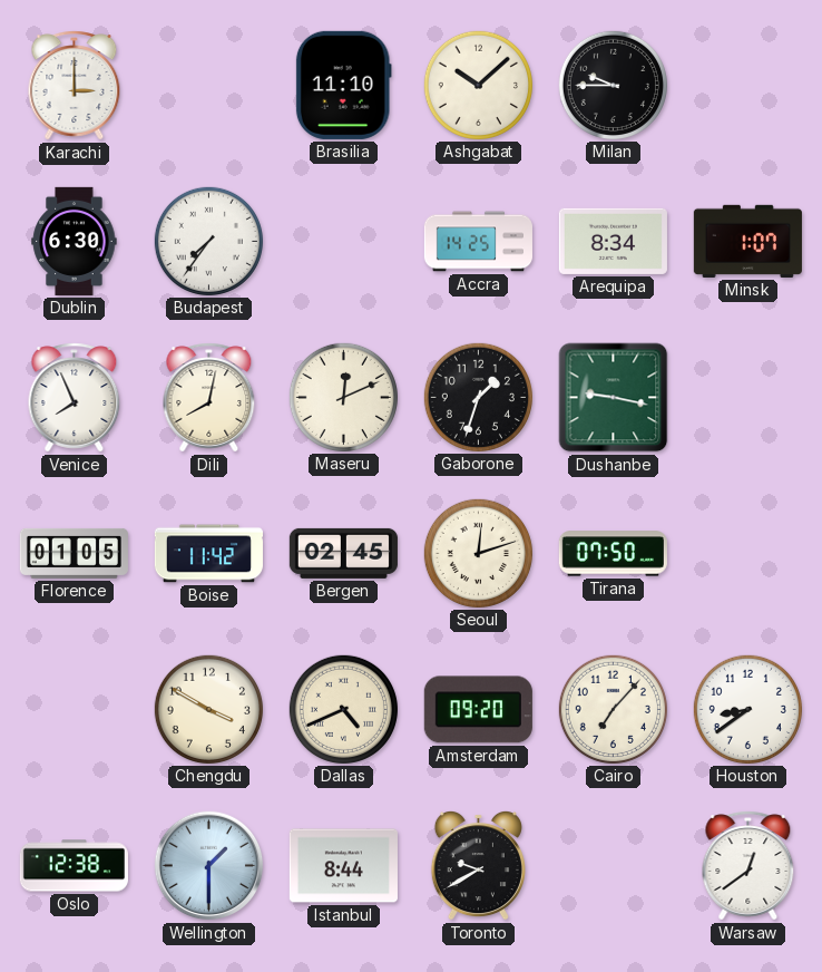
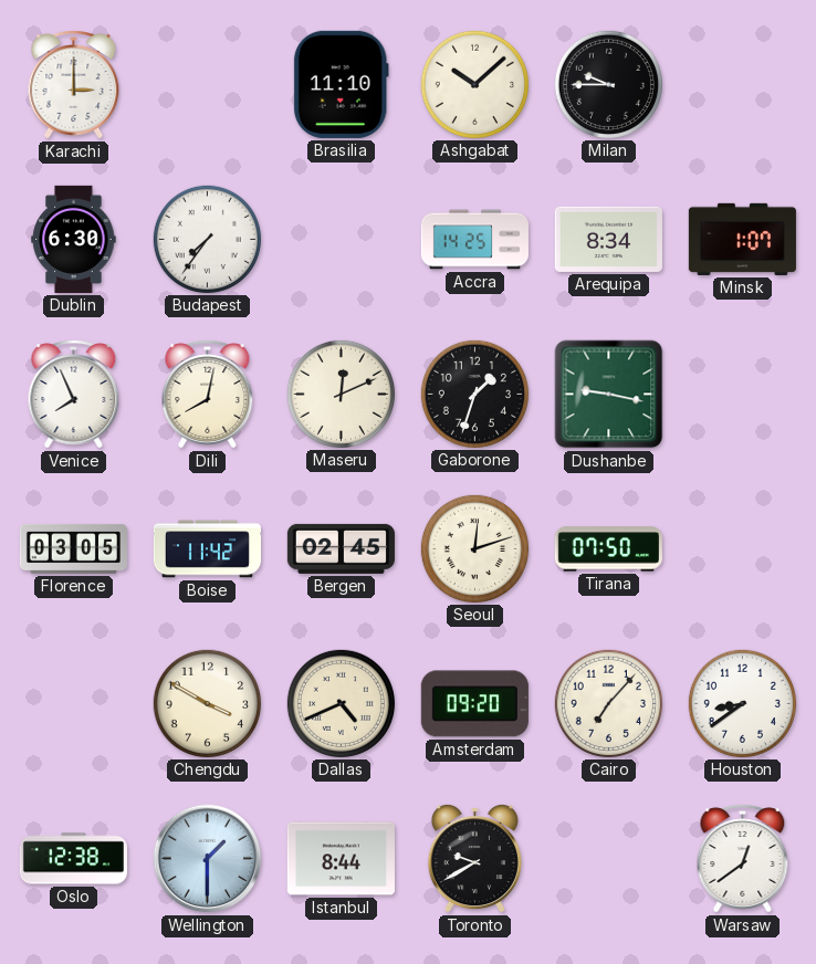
Florence: 01:05 -> 03:05 (73, 548)
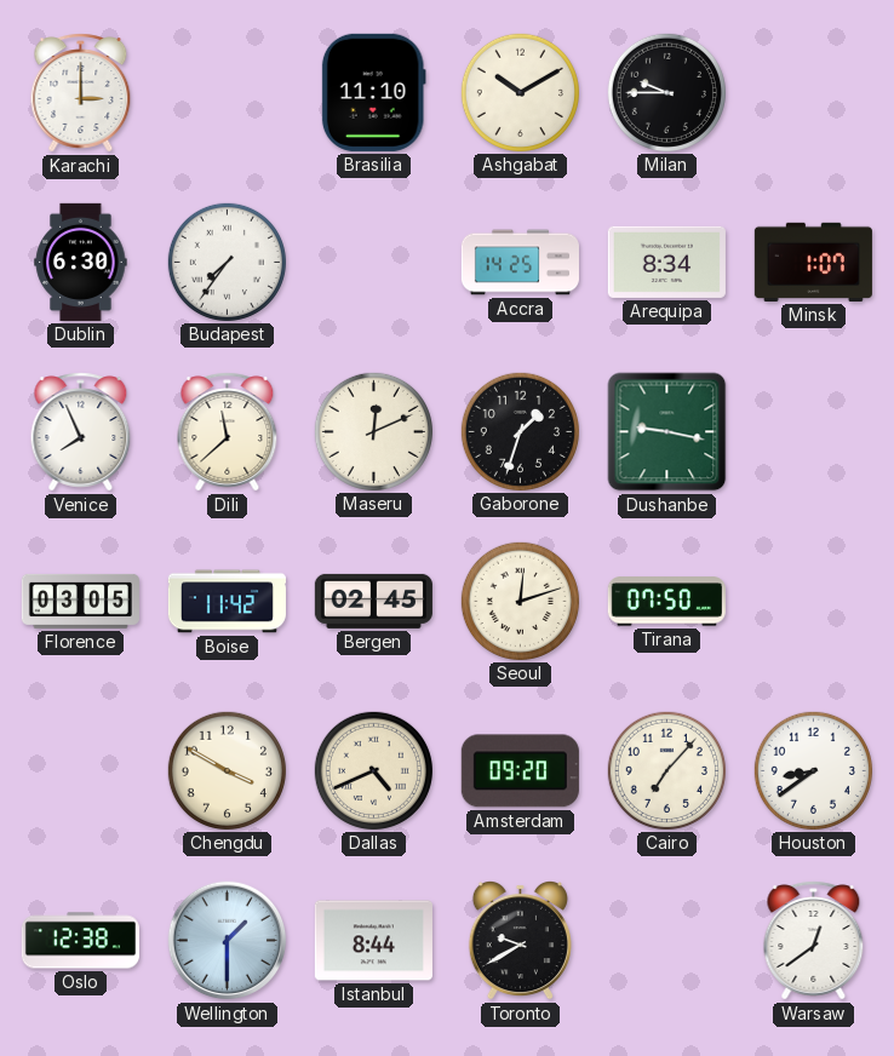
Ashgabat: 10:08 -> 10:10 (520, 92)
Dili: 8:02 -> 11:38 (228, 432)
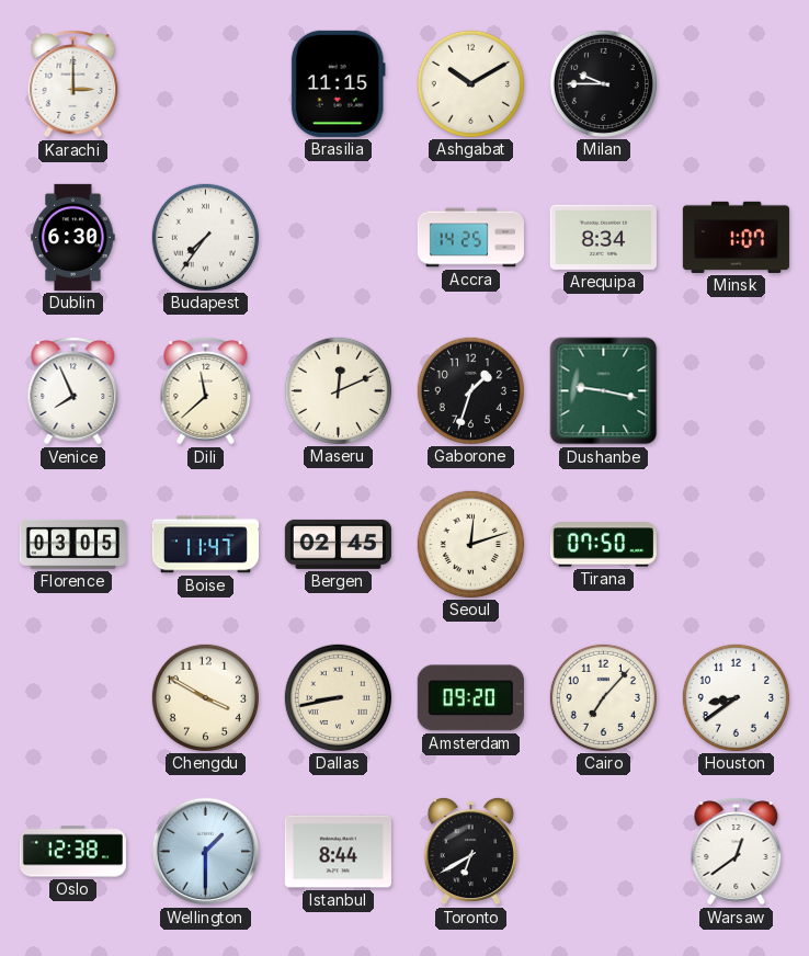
Brasilia: 11:10 -> 11:15 (338, 83)
Boise: 11:42 -> 11:47 (205, 545)
Dallas: 4:41 -> 8:43 (338, 697)
Toronto: 9:40 -> 6:40 (470, 851)
